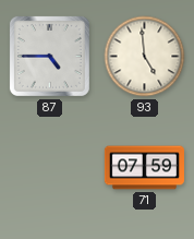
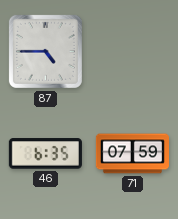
93: 4:59 -> none (145, 57)
46: none -> 6:35 (45, 154)
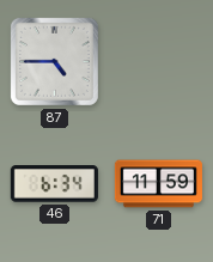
46: 6:35 -> 6:34 (54, 184)
71: 07:59 -> 11:59 (158, 184)
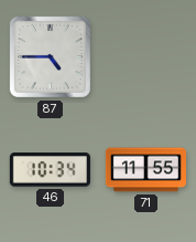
46: 6:34 -> 10:34 (50, 170)
71: 11:59 -> 11:55 (145, 170)
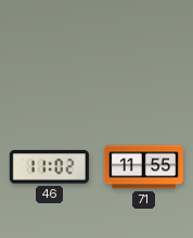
87: 4:45 -> none (50, 56)
46: 10:34 -> 11:02 (49, 167)
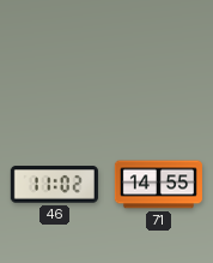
71: 11:55 -> 14:55 (158, 185)
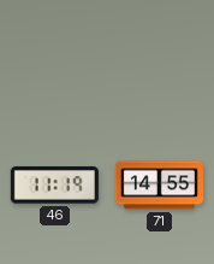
46: 11:02 -> 11:19 (54, 186)
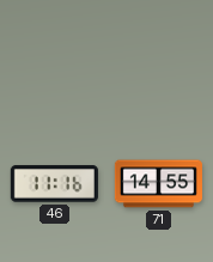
46: 11:19 -> 11:16 (54, 184)
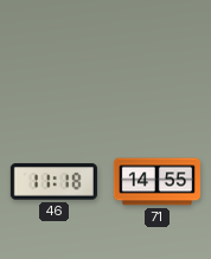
46: 11:16 -> 11:18 (53, 182)
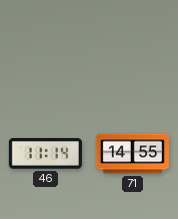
46: 11:18 -> 11:14 (45, 154)
